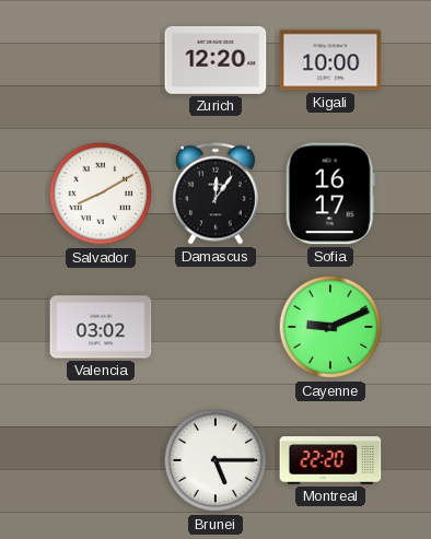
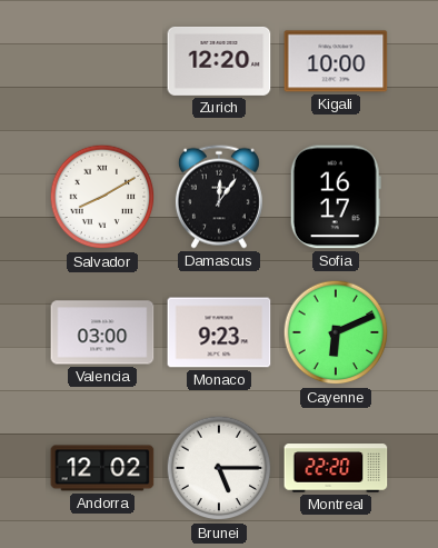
Valencia: 03:02 -> 03:00 (102, 332)
Monaco: none -> 9:23 (219, 332)
Cayenne: 9:11 -> 6:11 (336, 332)
Andorra: none -> 12:02 (102, 468)
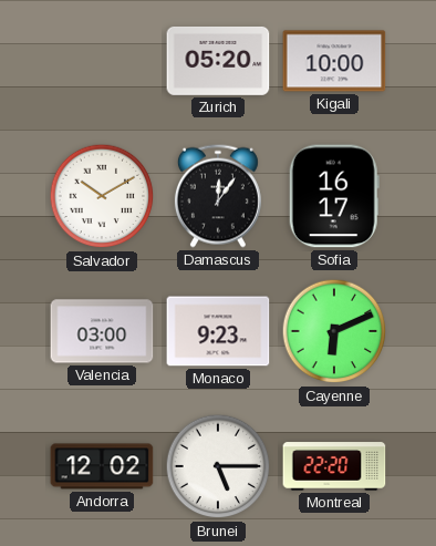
Zurich: 12:20 -> 05:20 (218, 61)
Salvador: 8:10 -> 10:10 (102, 196)
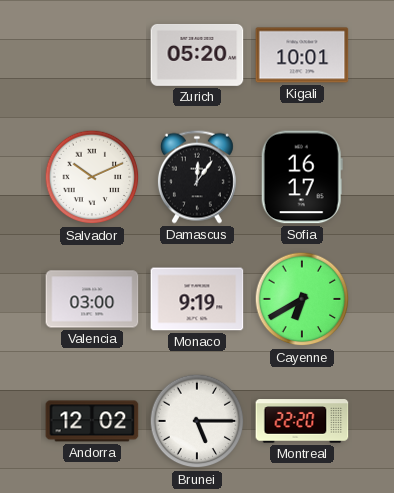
Kigali: 10:00 -> 10:01 (302, 55)
Salvador: 10:10 -> 10:11 (92, 177)
Monaco: 9:23 -> 9:19 (197, 299)
Cayenne: 6:11 -> 6:40 (302, 299)
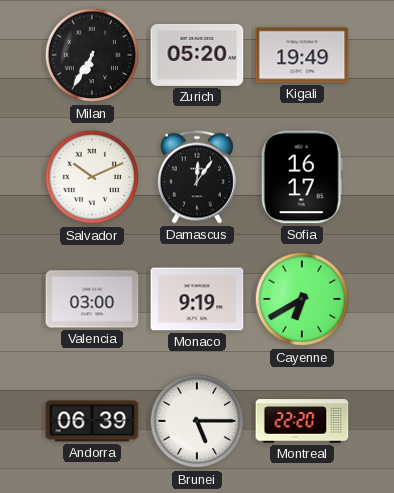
Milan: none -> 6:35 (92, 55)
Kigali: 10:01 -> 19:49 (302, 55)
Andorra: 12:02 -> 06:39 (92, 421)
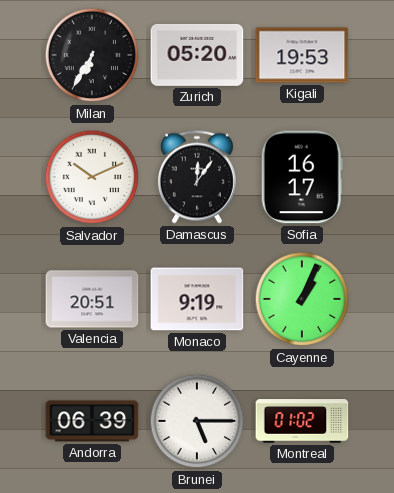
Kigali: 19:49 -> 19:53 (302, 55)
Valencia: 03:00 -> 20:51 (92, 299)
Cayenne: 6:40 -> 1:04 (302, 299)
Montreal: 22:20 -> 01:02 (302, 421)
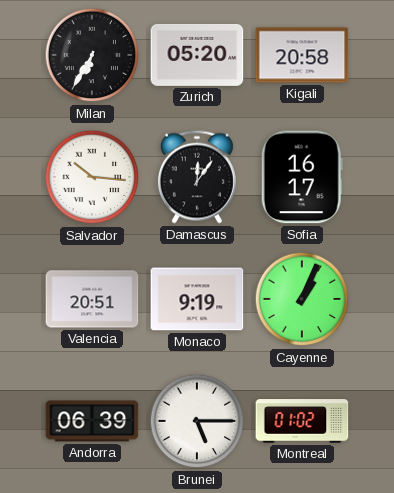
Kigali: 19:53 -> 20:58 (302, 55)
Salvador: 10:11 -> 10:16 (92, 177)
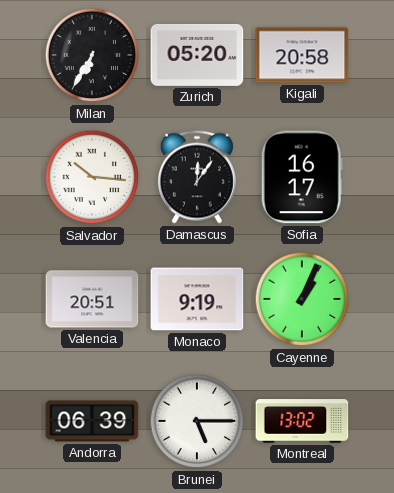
Montreal: 01:02 -> 13:02 (302, 421)
